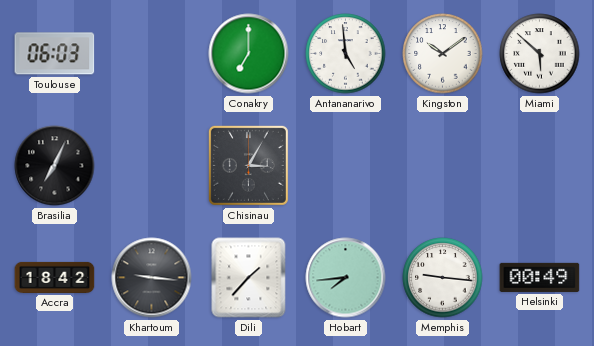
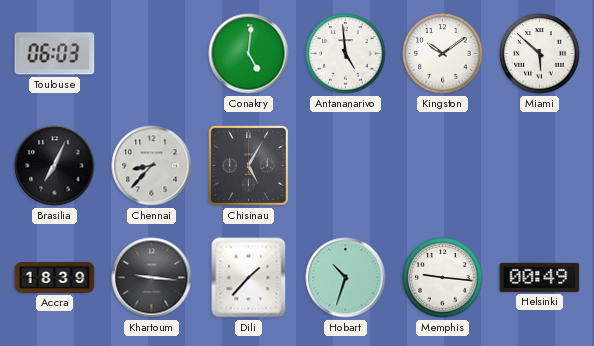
Conakry: 7:00 -> 5:01 (249, 54)
Chennai: none -> 8:37 (152, 166)
Chisinau: 3:05 -> 5:05 (248, 165)
Accra: 18:42 -> 18:39 (55, 277)
Hobart: 7:44 -> 10:33 (346, 278)
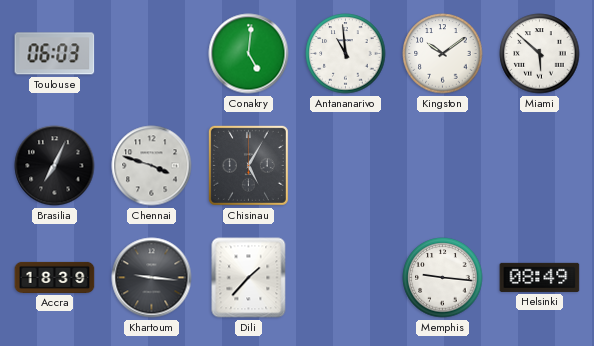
Antananarivo: 4:59 -> 10:59 (346, 54)
Chennai: 8:37 -> 3:48 (152, 166)
Hobart: 10:33 -> none (346, 278)
Helsinki: 00:49 -> 08:49 (540, 277)
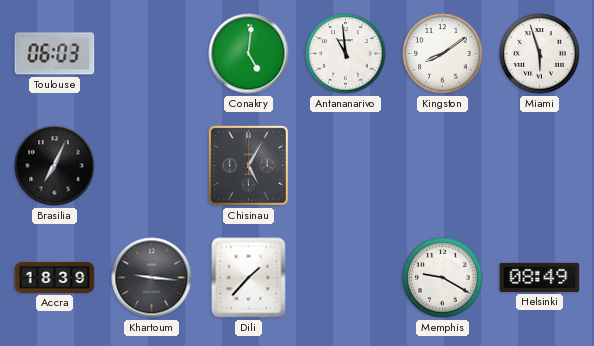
Kingston: 10:09 -> 8:09 (443, 54)
Miami: 5:52 -> 5:57 (540, 54)
Chennai: 3:48 -> none (152, 166)
Memphis: 9:16 -> 9:20 (443, 278)
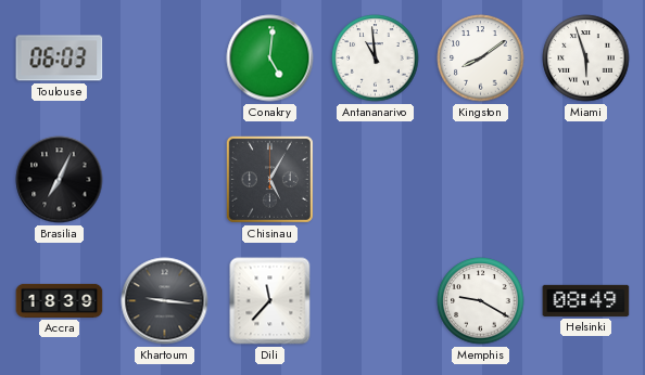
Dili: 1:37 -> 11:37 (270, 301)
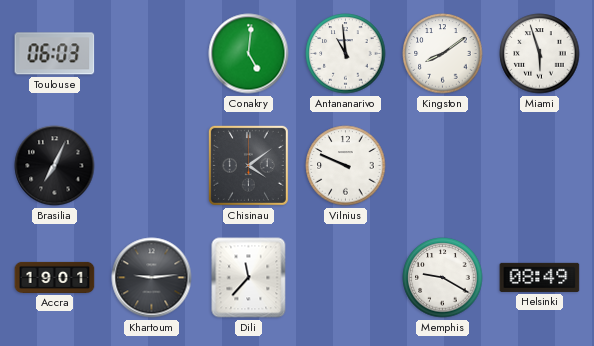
Chisinau: 5:05 -> 4:09 (248, 165)
Vilnius: none -> 9:49 (346, 166)
Accra: 18:39 -> 19:01 (55, 277)
Khartoum: 9:16 -> 9:14 (152, 278)
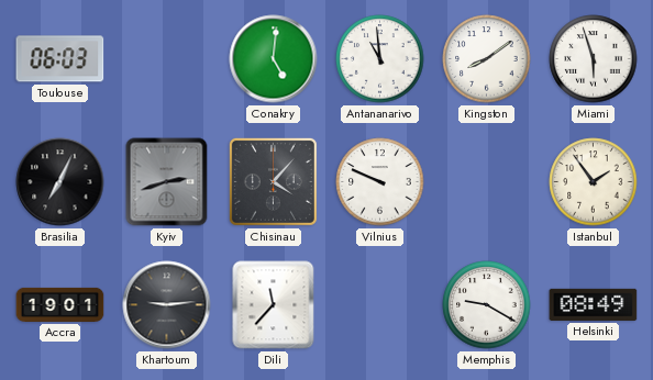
Kyiv: none -> 2:42 (167, 182)
Chisinau: 4:09 -> 4:07 (273, 181)
Istanbul: none -> 1:54 (594, 182)
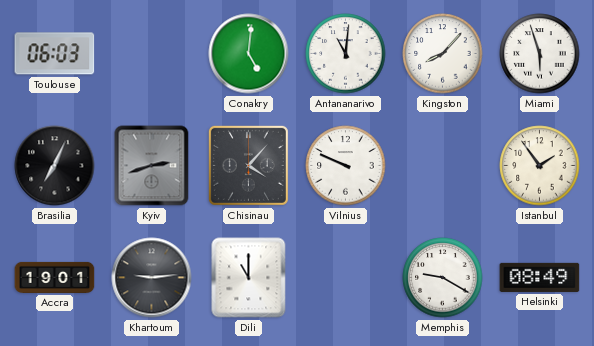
Antananarivo: 10:59 -> 11:01 (346, 54)
Kingston: 8:09 -> 8:07 (443, 54)
Dili: 11:37 -> 11:00 (249, 278)
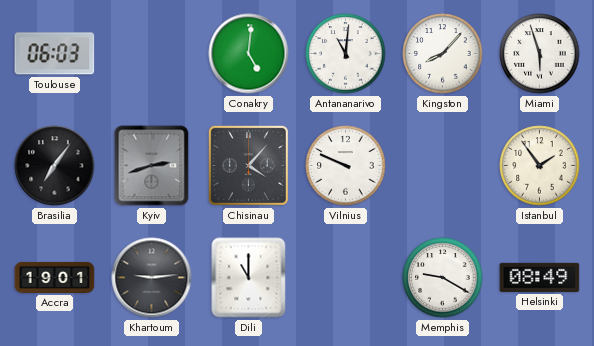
Brasilia: 7:04 -> 7:06 (55, 166)
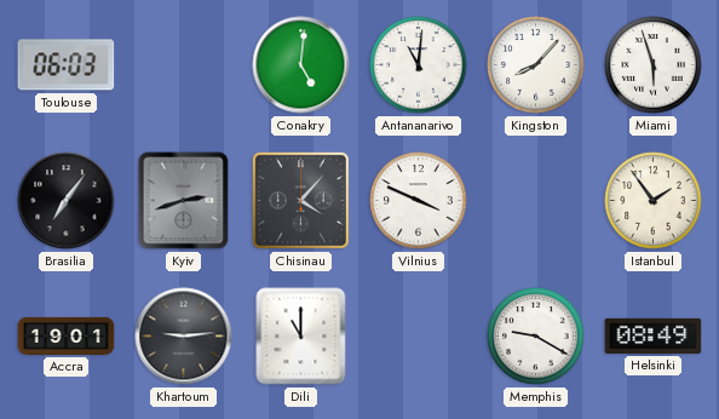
Vilnius: 9:49 -> 3:49 (419, 201)
